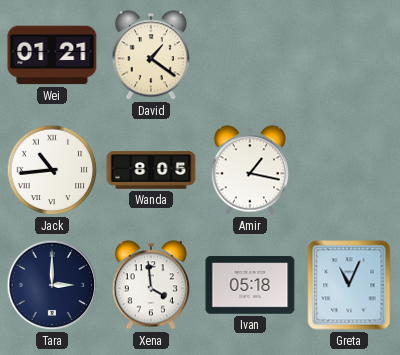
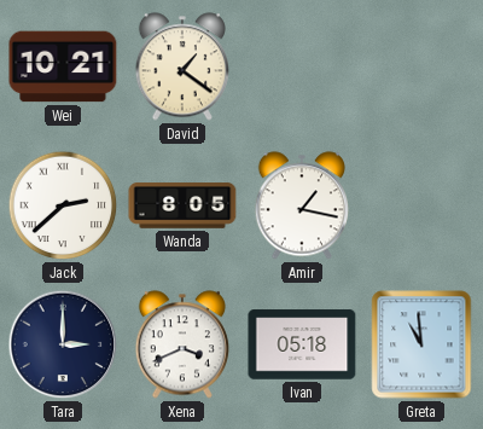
Wei: 01:21 -> 10:21 (63, 66)
Jack: 10:44 -> 2:38 (63, 205)
Xena: 3:59 -> 3:41 (181, 344)
Greta: 11:04 -> 10:59 (421, 344)
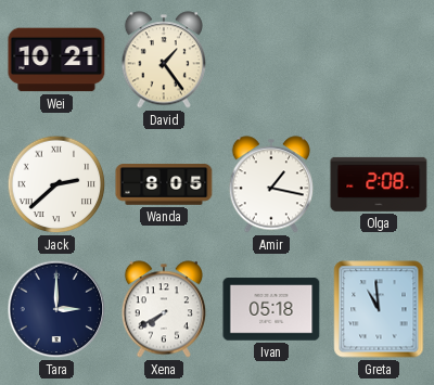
David: 1:21 -> 1:24 (163, 60)
Olga: none -> 2:08 (379, 184)
Xena: 3:41 -> 7:40 (163, 309)
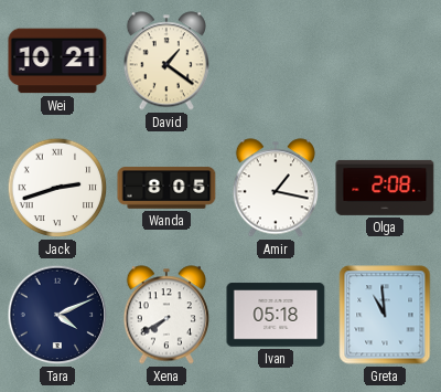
David: 1:24 -> 1:21 (165, 61)
Jack: 2:38 -> 2:42 (57, 188)
Tara: 3:00 -> 4:11 (57, 315)
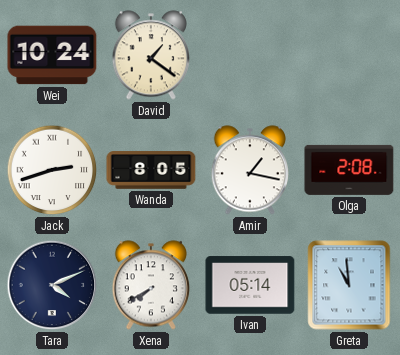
Wei: 10:21 -> 10:24 (52, 55)
Ivan: 05:18 -> 05:14 (250, 285)
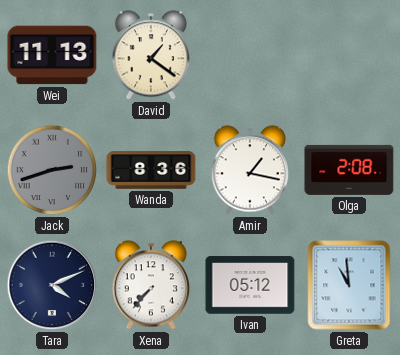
Wei: 10:24 -> 11:13 (52, 55)
Jack dial: white -> grey (52, 170)
Wanda: 8:05 -> 8:36 (151, 170)
Xena: 7:40 -> 7:37 (150, 285)
Ivan: 05:14 -> 05:12 (250, 285)
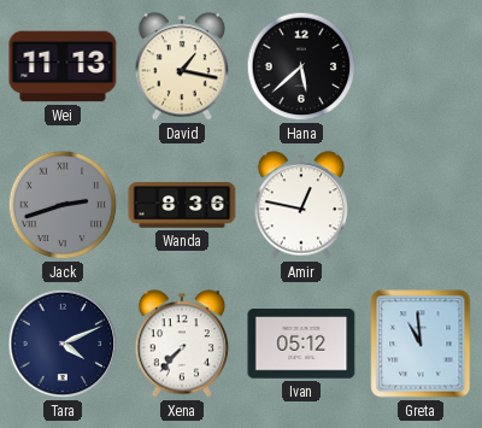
David: 1:21 -> 1:17 (181, 66)
Hana: none -> 5:38 (301, 66)
Amir: 1:17 -> 12:47 (300, 205)
Olga: 2:08 -> none (349, 170)
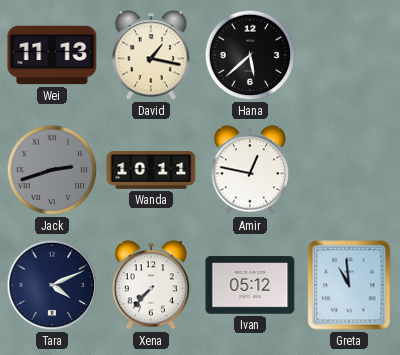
Wanda: 8:36 -> 10:11 (151, 170)
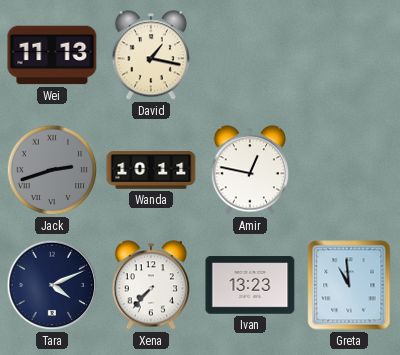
Hana: 5:38 -> none (250, 55)
Ivan: 05:12 -> 13:23 (250, 285)
